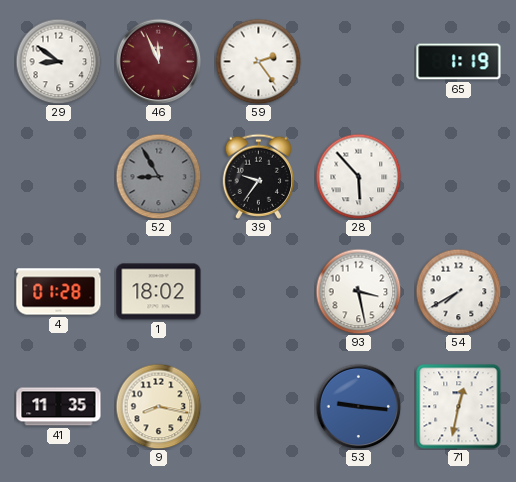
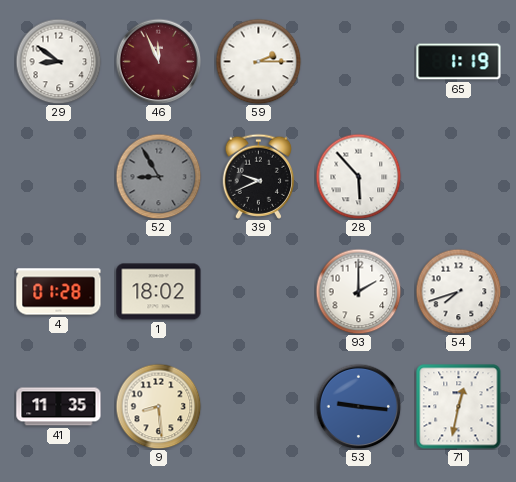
59: 2:24 -> 2:15 (258, 61)
39: 9:36 -> 9:41 (258, 176)
93: 3:28 -> 2:00 (358, 291)
54: 7:40 -> 7:42 (458, 291)
9: 8:17 -> 8:29 (158, 406)
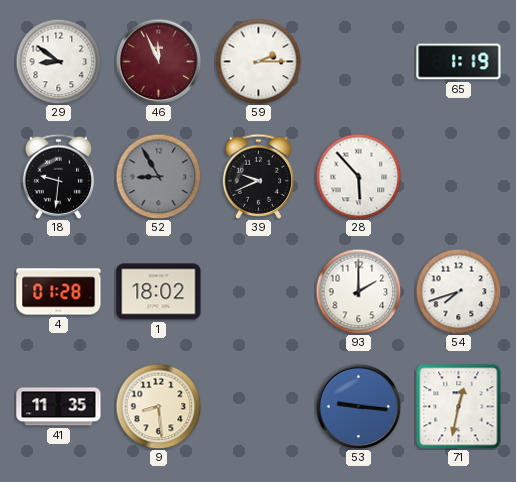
18: none -> 9:31 (58, 176)
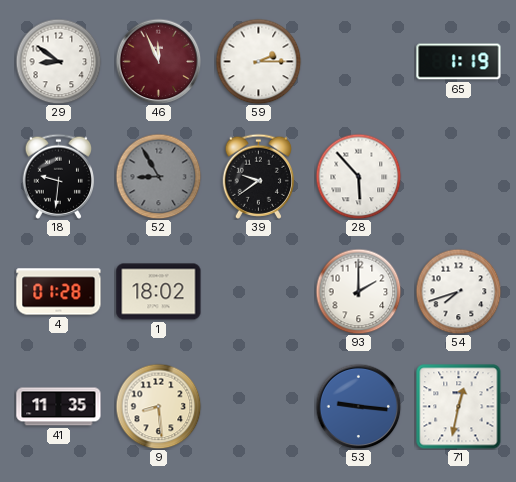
39: 9:41 -> 9:39 (258, 176)
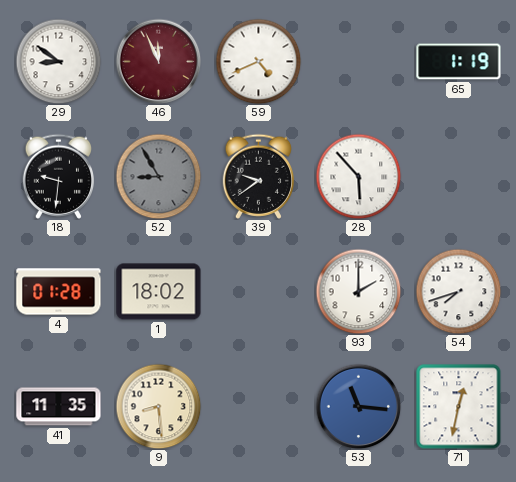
59: 2:15 -> 4:41 (258, 61)
53: 9:16 -> 11:16 (358, 406)
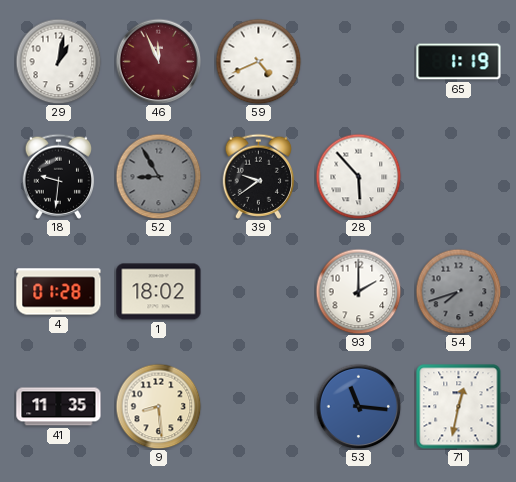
29: 8:51 -> 1:02 (58, 61)
54 dial: white -> grey (458, 291)
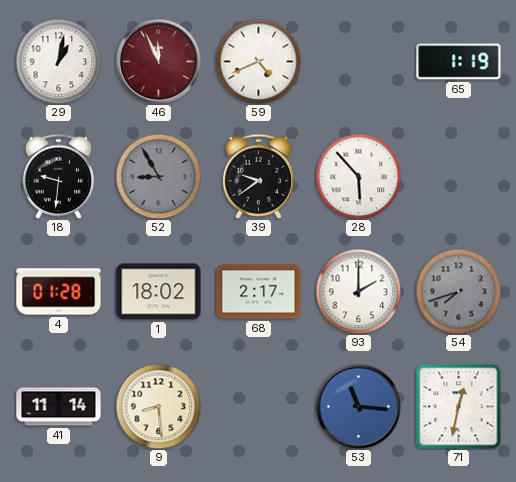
68: none -> 2:17 (259, 292)
41: 11:35 -> 11:14 (59, 407)
